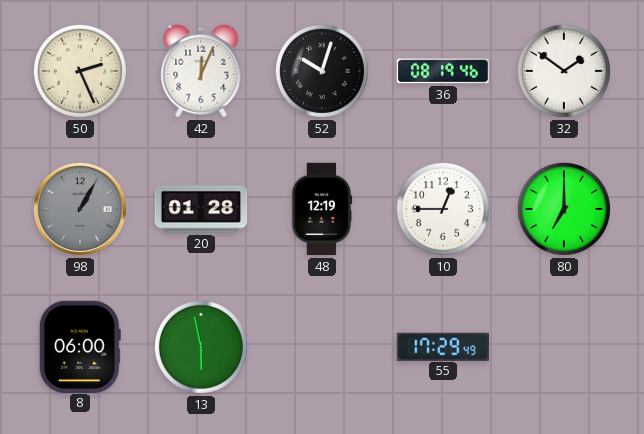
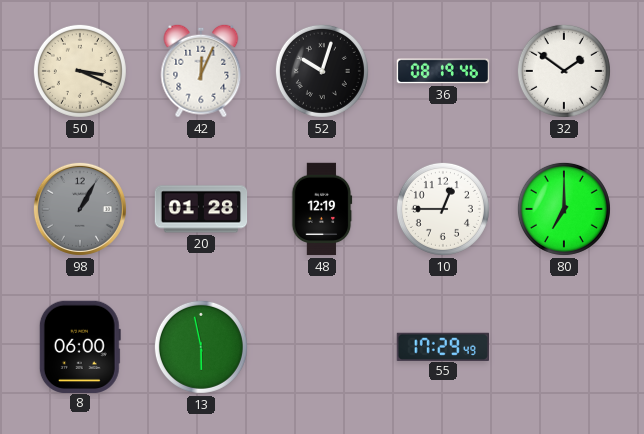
50: 2:26 -> 3:19 (80, 71)
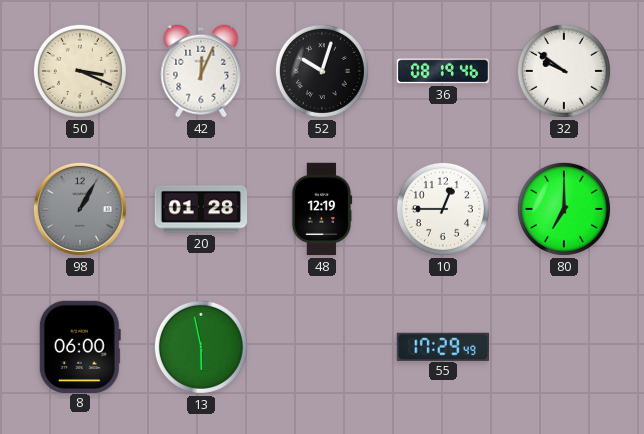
32: 1:51 -> 9:51 (564, 71)
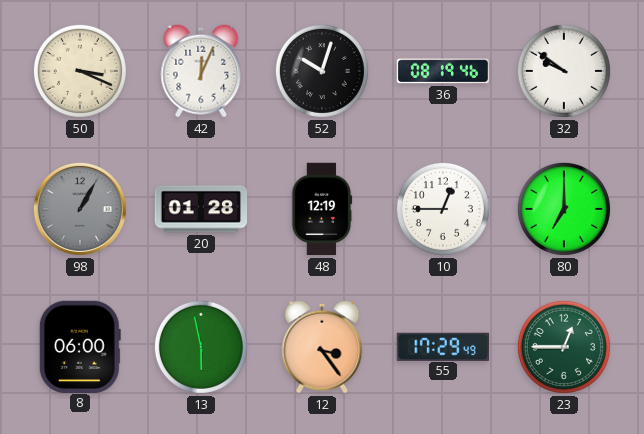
12: none -> 3:24 (322, 347)
23: none -> 12:45 (564, 347)
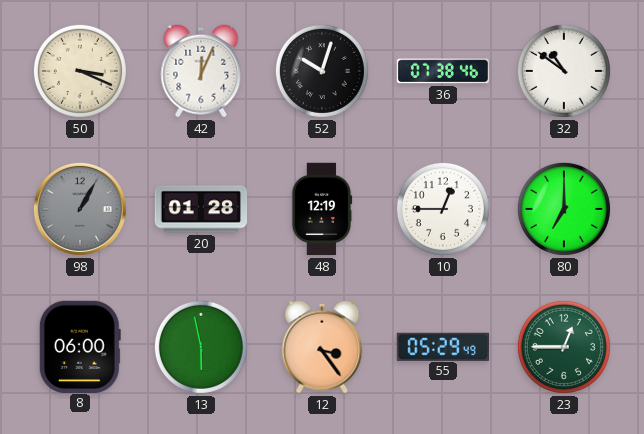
36: 08:19 -> 07:38 (443, 71)
32: 9:51 -> 10:51 (564, 71)
55: 17:29 -> 05:29 (442, 346)
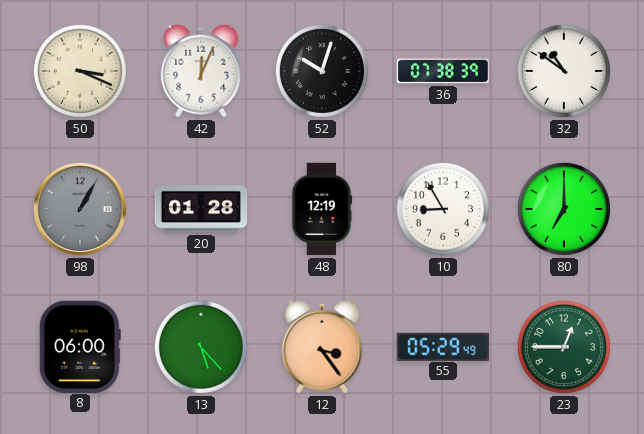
36: 07:38:46 -> 07:38:39 (443, 71)
10: 12:45 -> 8:55 (443, 209)
13: 5:58 -> 5:23 (201, 347)
